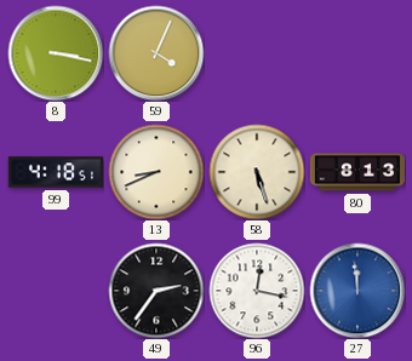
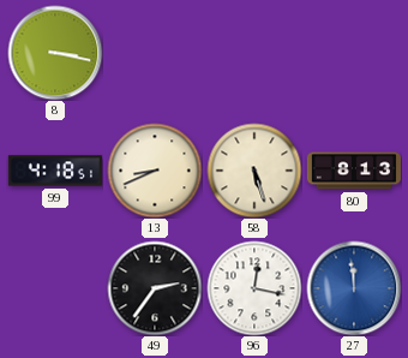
59: 4:04 -> none (156, 53)
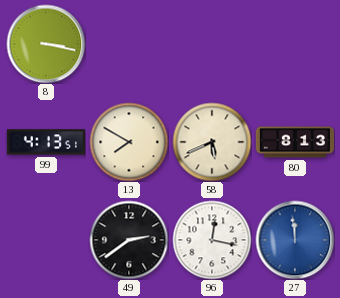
99: 4:18 -> 4:13 (46, 142)
13: 8:41 -> 7:50 (129, 142)
58: 5:27 -> 5:41 (212, 142)
49: 2:36 -> 2:39 (129, 240)
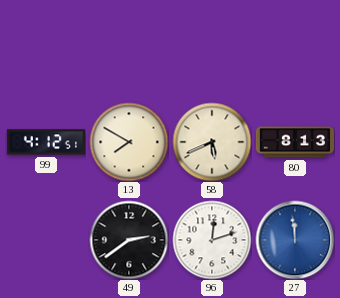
8: 3:17 -> none (46, 44)
99: 4:13 -> 4:12 (46, 142)
96: 12:17 -> 12:12 (212, 240)
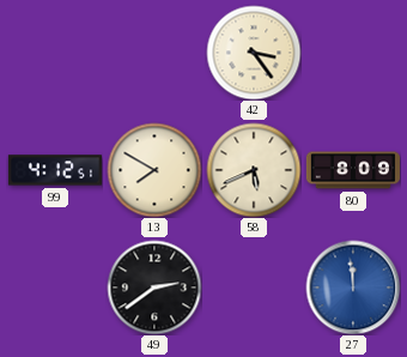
42: none -> 3:24 (254, 53)
80: 8:13 -> 8:09 (352, 170)
96: 12:12 -> none (212, 240)
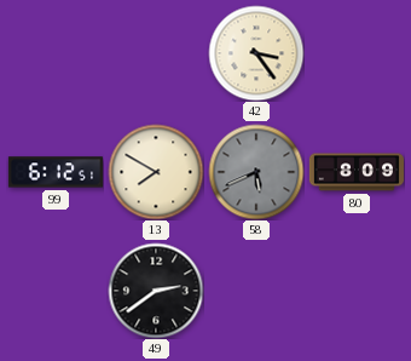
99: 4:12 -> 6:12 (56, 172)
58 dial: cream -> grey (256, 172)
27: 11:59 -> none (353, 288)
